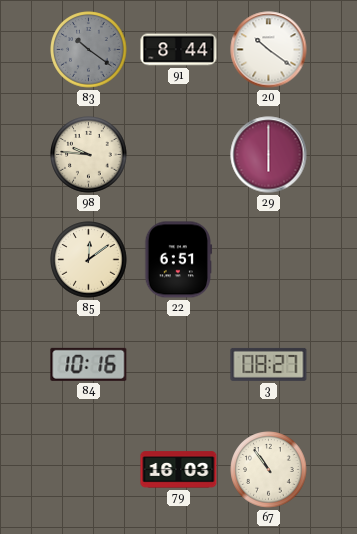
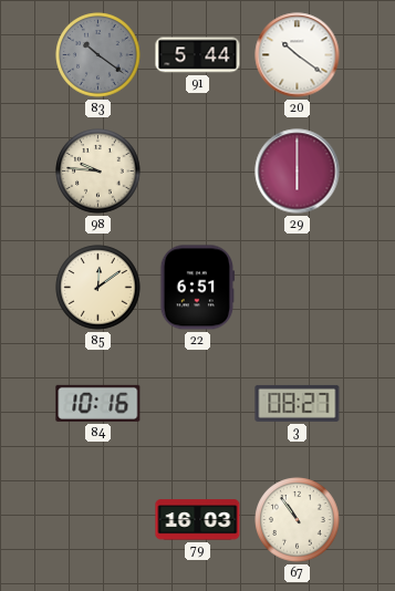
91: 8:44 -> 5:44 (198, 55)
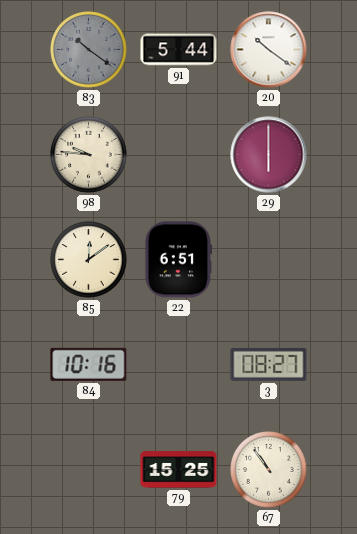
79: 16:03 -> 15:25 (179, 470)
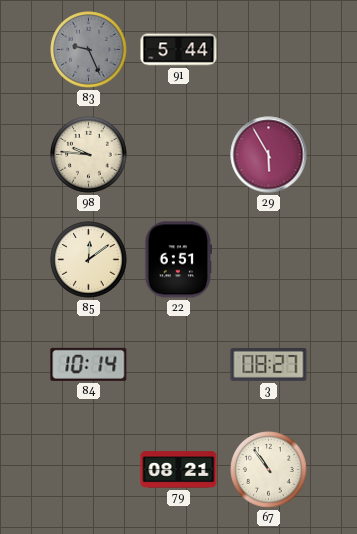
83: 10:21 -> 9:26 (89, 50)
20: 10:21 -> none (269, 50)
29: 6:00 -> 5:55 (269, 155)
84: 10:16 -> 10:14 (89, 364)
79: 15:25 -> 08:21 (179, 470)
